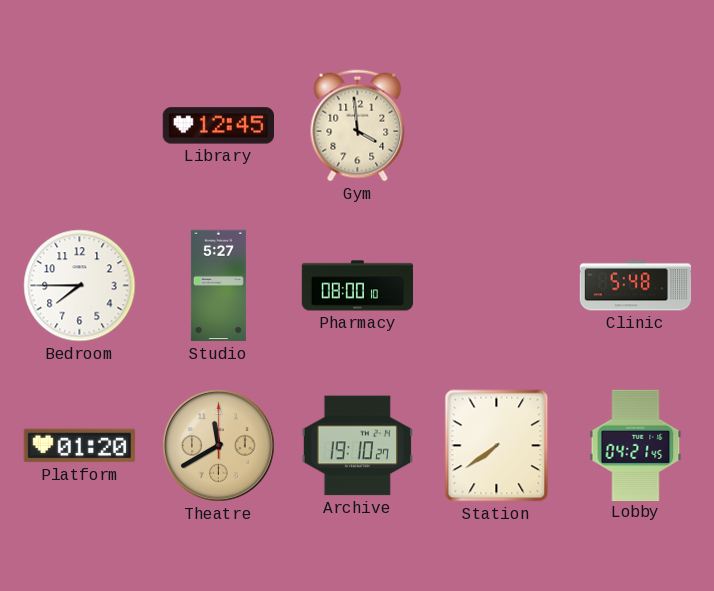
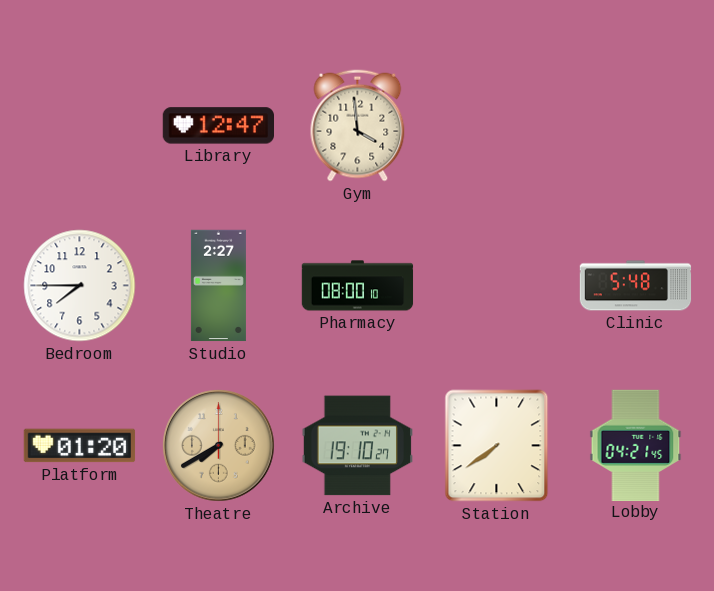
Library: 12:45 -> 12:47 (218, 126)
Studio: 5:27 -> 2:27 (218, 286)
Theatre: 11:40 -> 7:40 (219, 446)
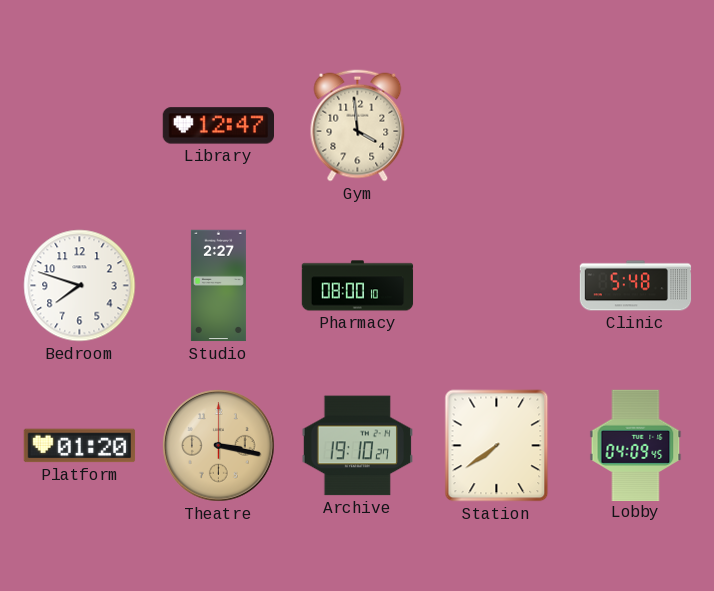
Bedroom: 7:45 -> 7:48 (80, 286)
Theatre: 7:40 -> 3:17 (219, 446)
Lobby: 04:21 -> 04:09 (636, 445)
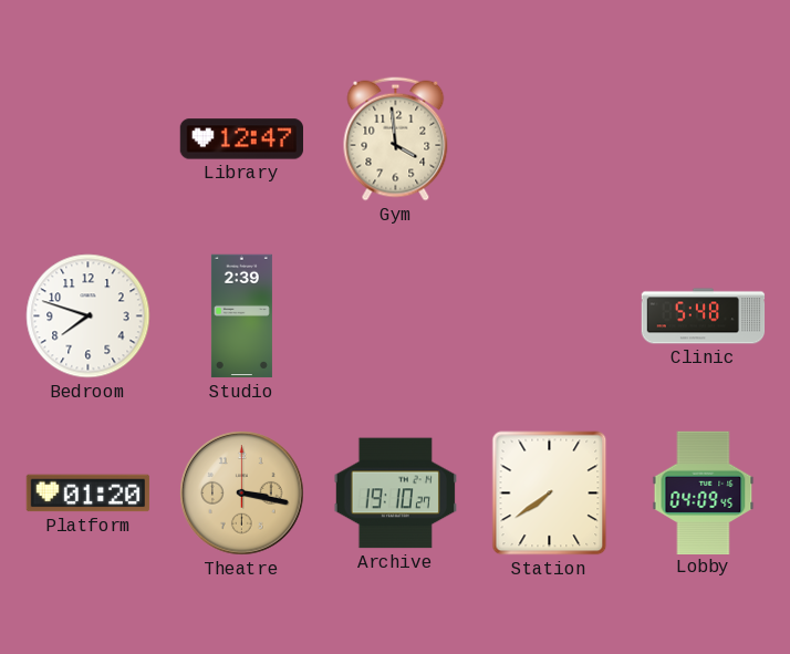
Studio: 2:27 -> 2:39 (241, 316)
Pharmacy: 08:00 -> none (358, 286)
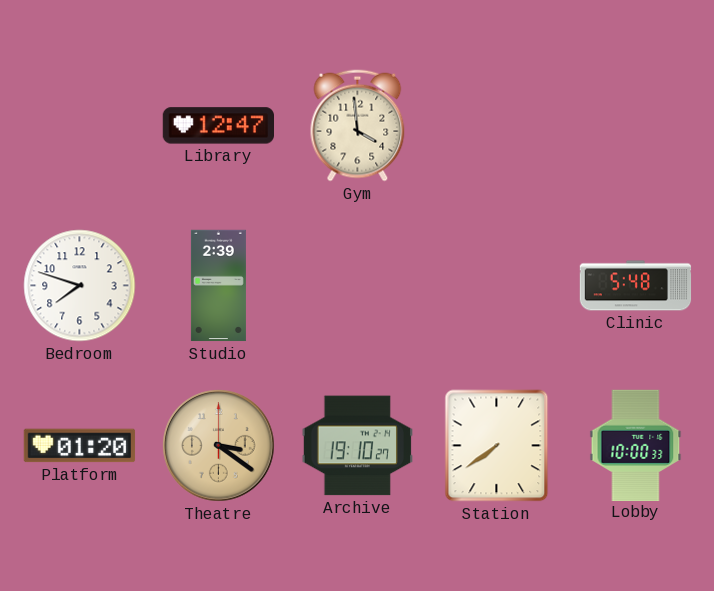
Theatre: 3:17 -> 3:21 (219, 446)
Lobby: 04:09 -> 10:00 (636, 445)
